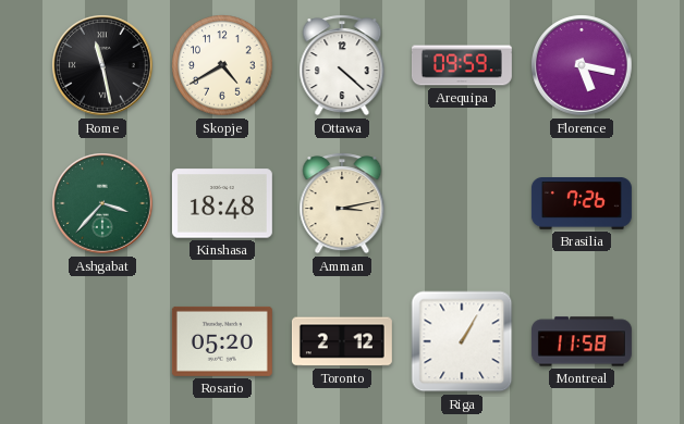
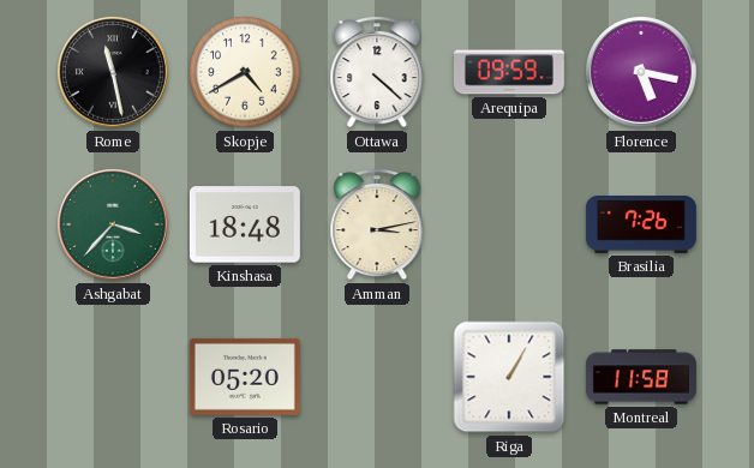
Toronto: 2:12 -> none (342, 341)
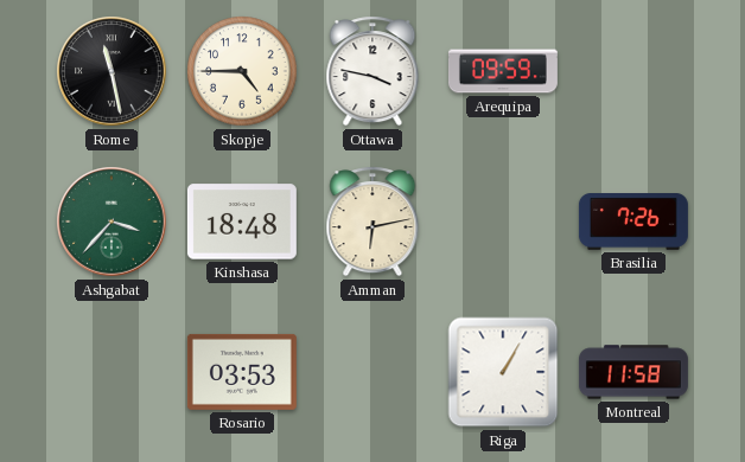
Skopje: 4:40 -> 4:45 (242, 71)
Ottawa: 4:22 -> 3:47 (372, 71)
Florence: 5:17 -> none (641, 72)
Amman: 3:13 -> 6:13 (372, 222)
Rosario: 05:20 -> 03:53 (242, 372)
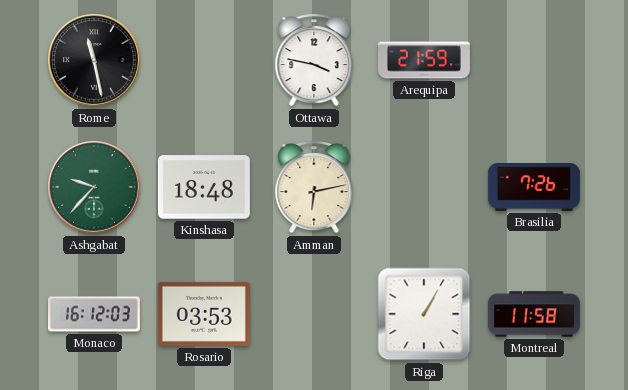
Skopje: 4:45 -> none (242, 71)
Arequipa: 09:59 -> 21:59 (424, 60)
Ashgabat: 3:37 -> 9:37 (94, 187)
Monaco: none -> 16:12 (94, 314)
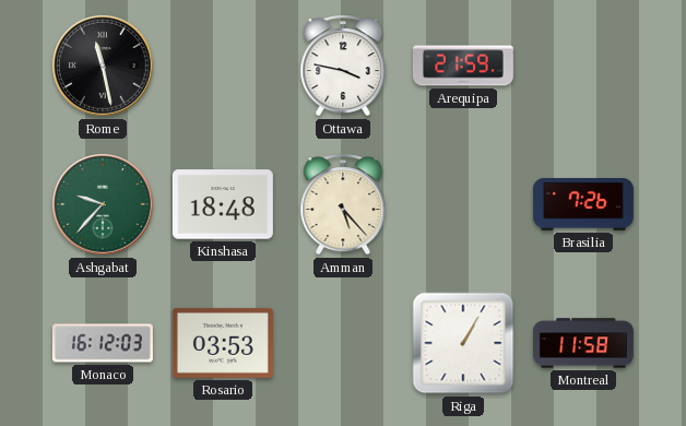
Amman: 6:13 -> 5:23 (343, 204)
